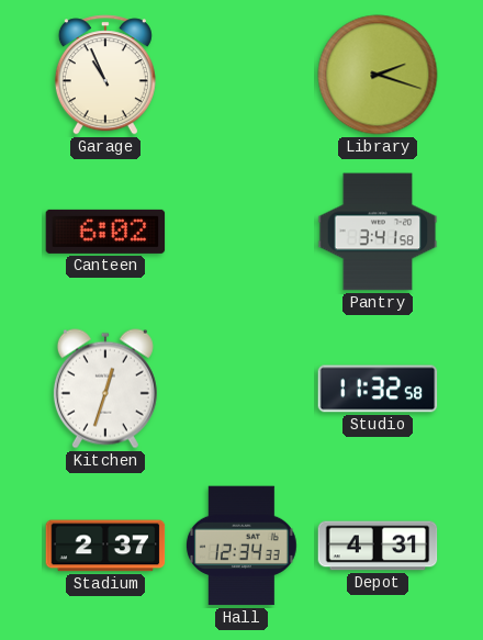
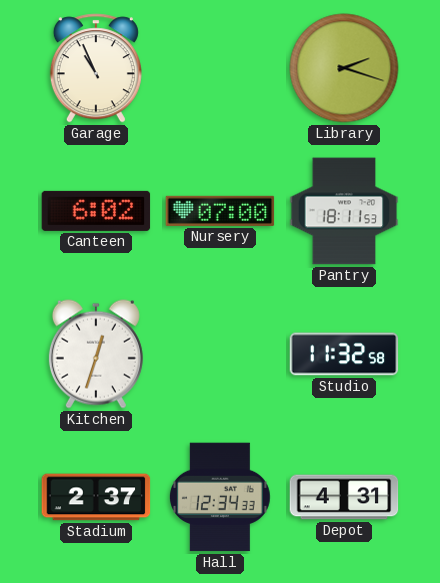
Nursery: none -> 07:00 (220, 211)
Pantry: 3:41 -> 18:11 (344, 211)
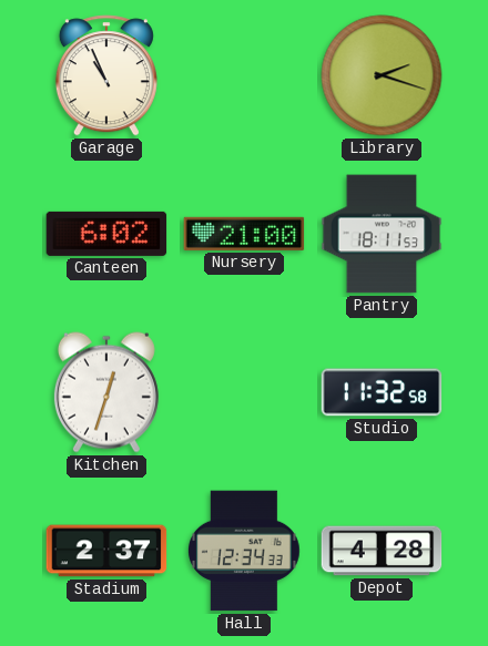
Nursery: 07:00 -> 21:00 (244, 234)
Depot: 4:31 -> 4:28 (382, 551)
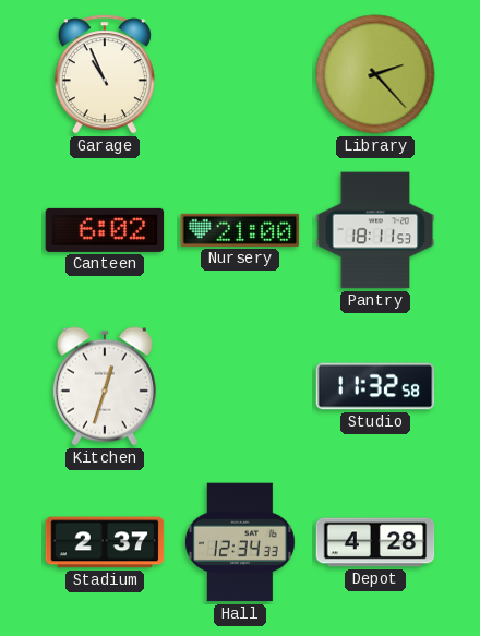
Library: 2:18 -> 2:23 (375, 74)
